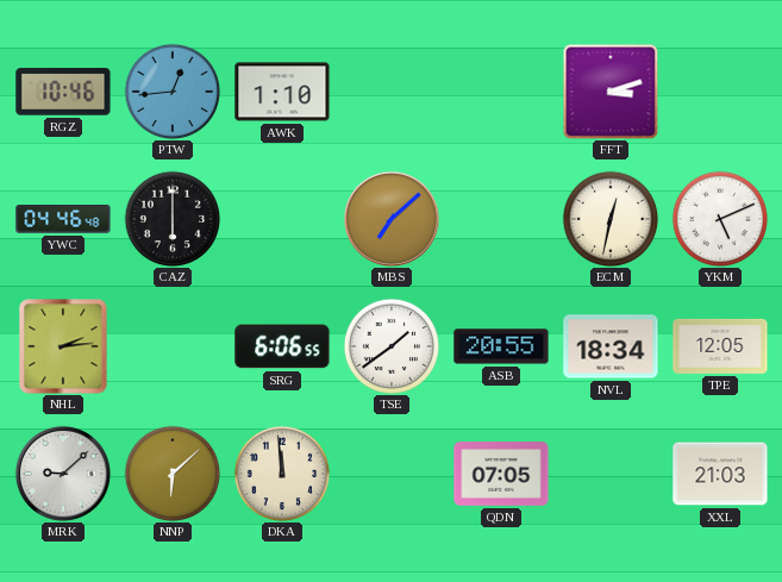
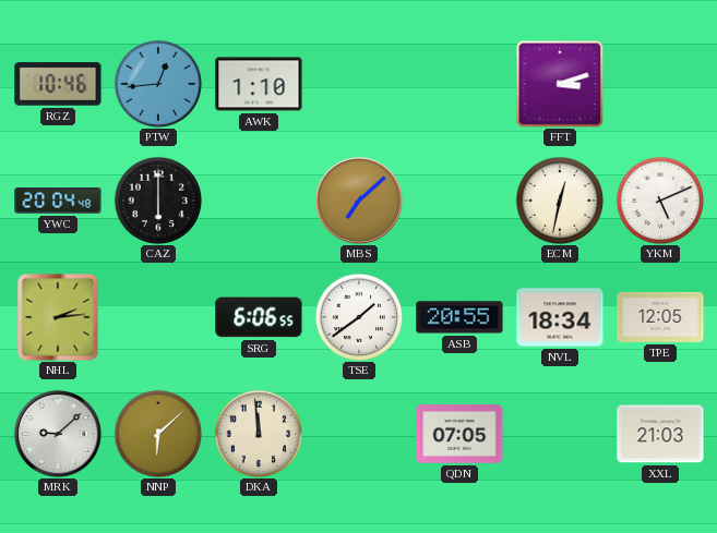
YWC: 04:46 -> 20:04 (58, 202)
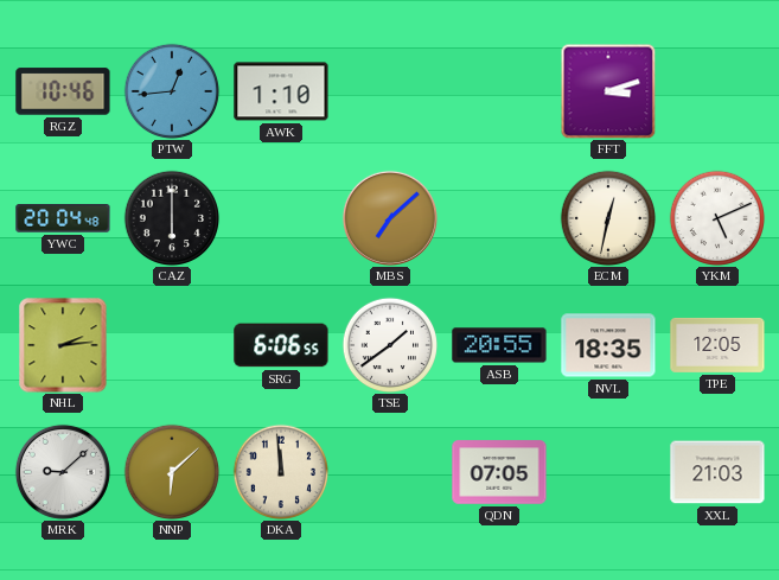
NVL: 18:34 -> 18:35 (608, 345)
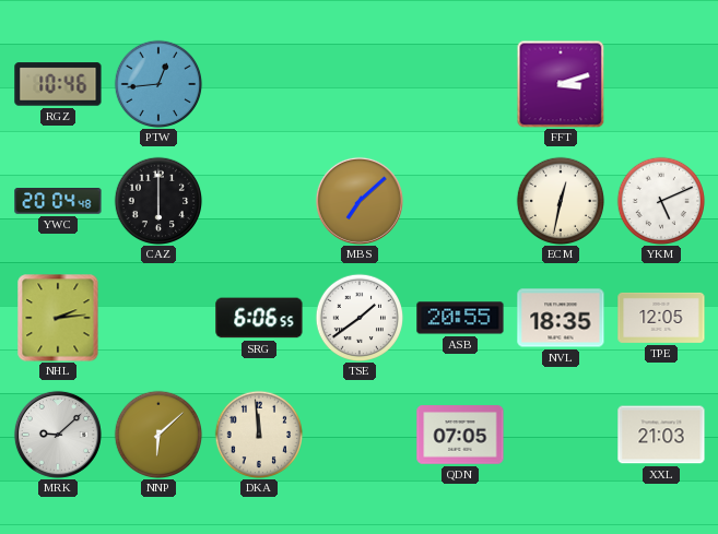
AWK: 1:10 -> none (281, 91)
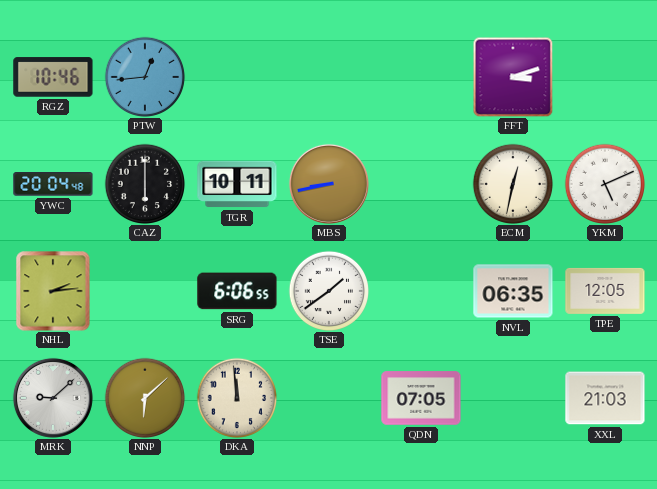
TGR: none -> 10:11 (237, 184)
MBS: 7:08 -> 8:43 (329, 184)
ASB: 20:55 -> none (460, 318)
NVL: 18:35 -> 06:35 (513, 291)
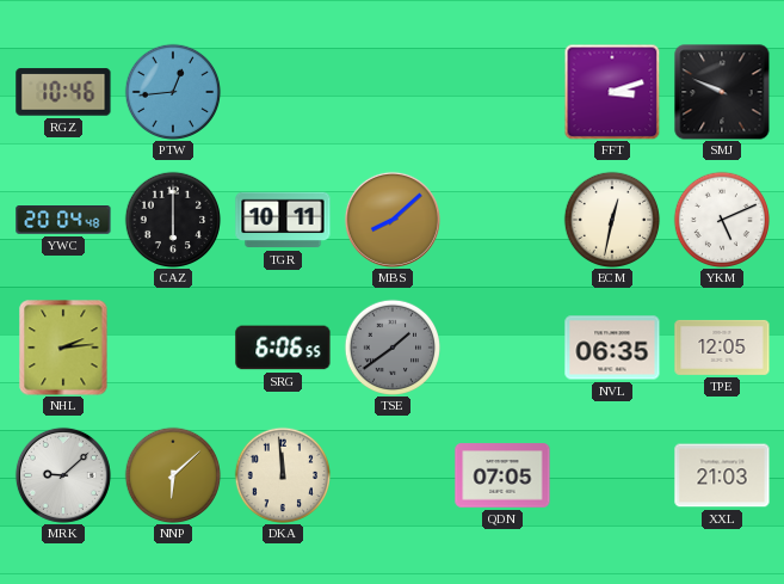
SMJ: none -> 9:49 (722, 92)
MBS: 8:43 -> 8:08 (393, 220)
TSE dial: white -> grey (393, 348)
